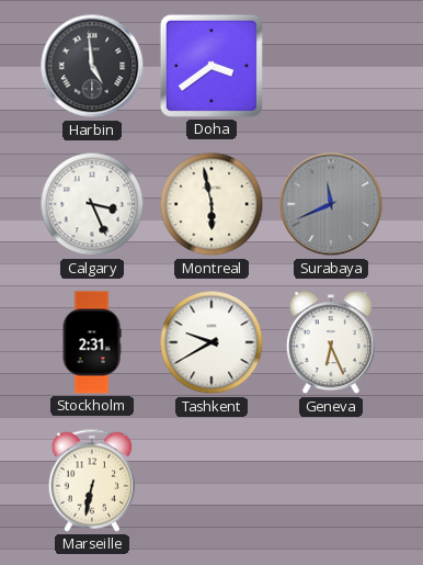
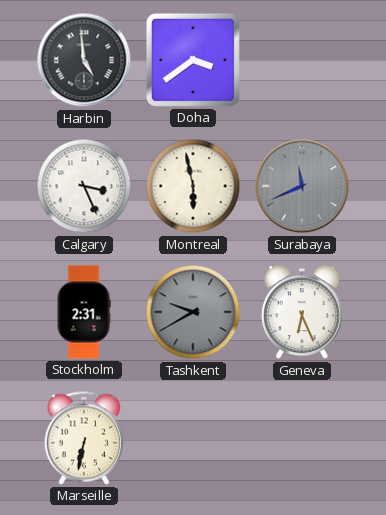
Tashkent dial: white -> grey (193, 312)
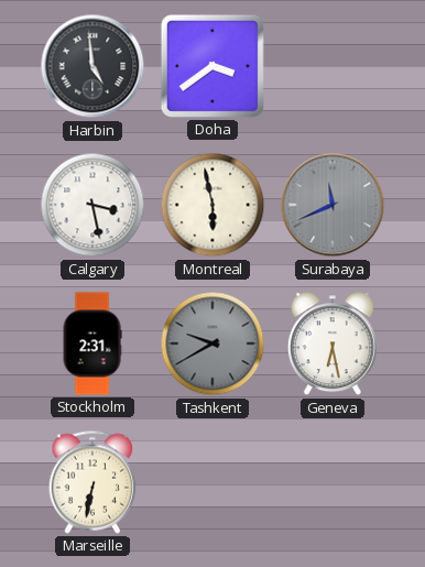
Calgary: 3:26 -> 3:28 (92, 205)
Geneva: 6:26 -> 6:28 (333, 345)
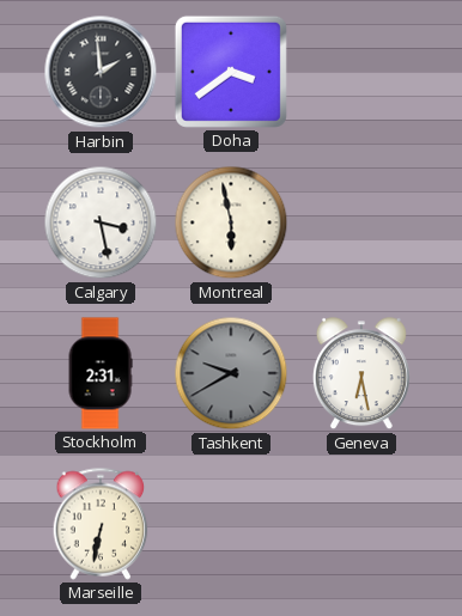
Harbin: 4:59 -> 1:59 (101, 72)
Surabaya: 11:41 -> none (333, 205)
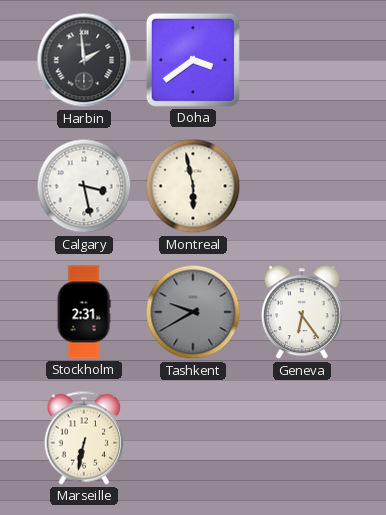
Geneva: 6:28 -> 6:24 (302, 313)
